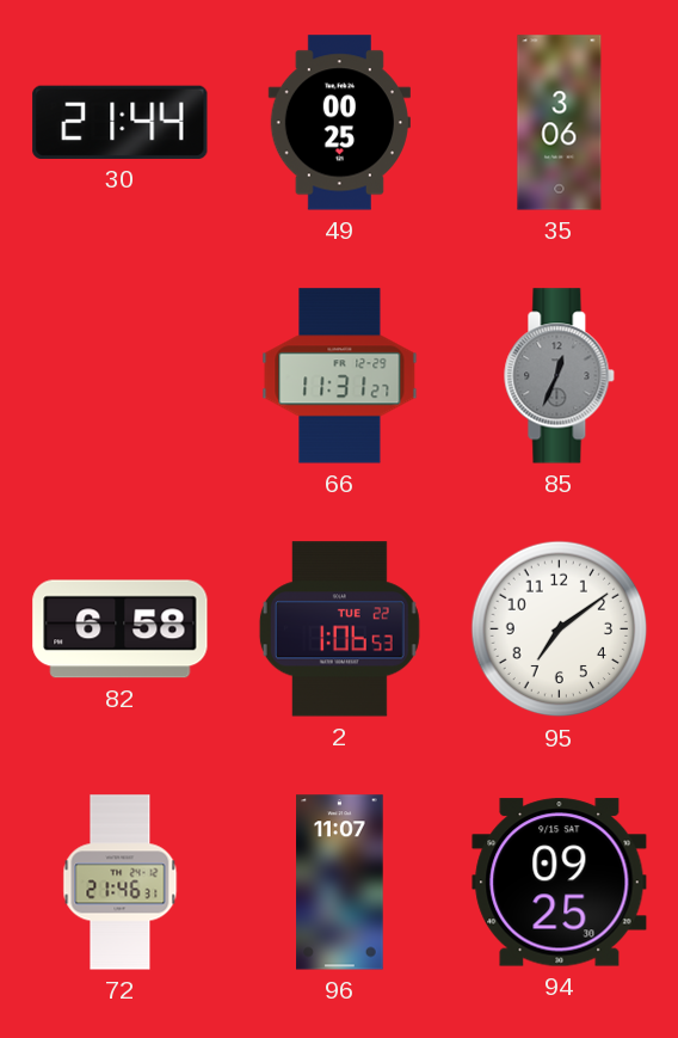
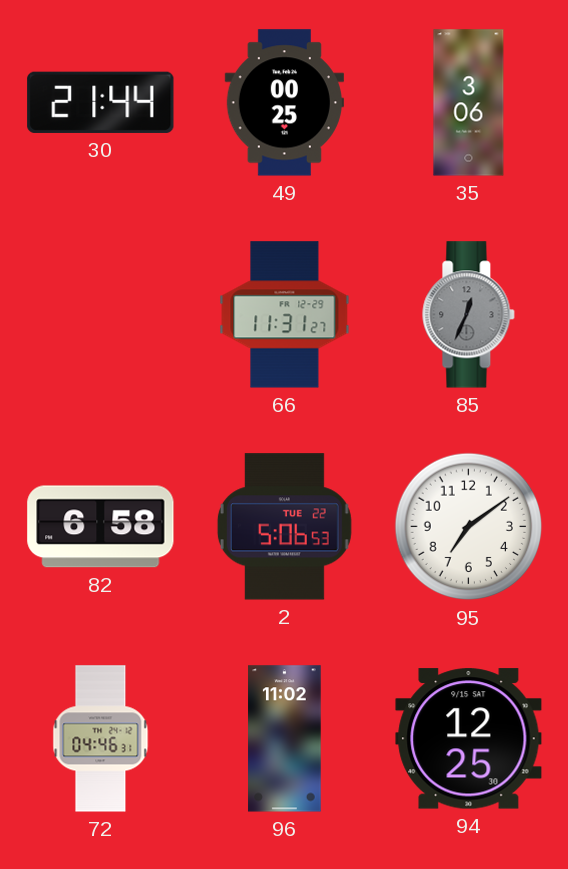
2: 1:06 -> 5:06 (284, 527)
72: 21:46 -> 04:46 (101, 739)
96: 11:07 -> 11:02 (285, 739)
94: 09:25 -> 12:25 (469, 739)
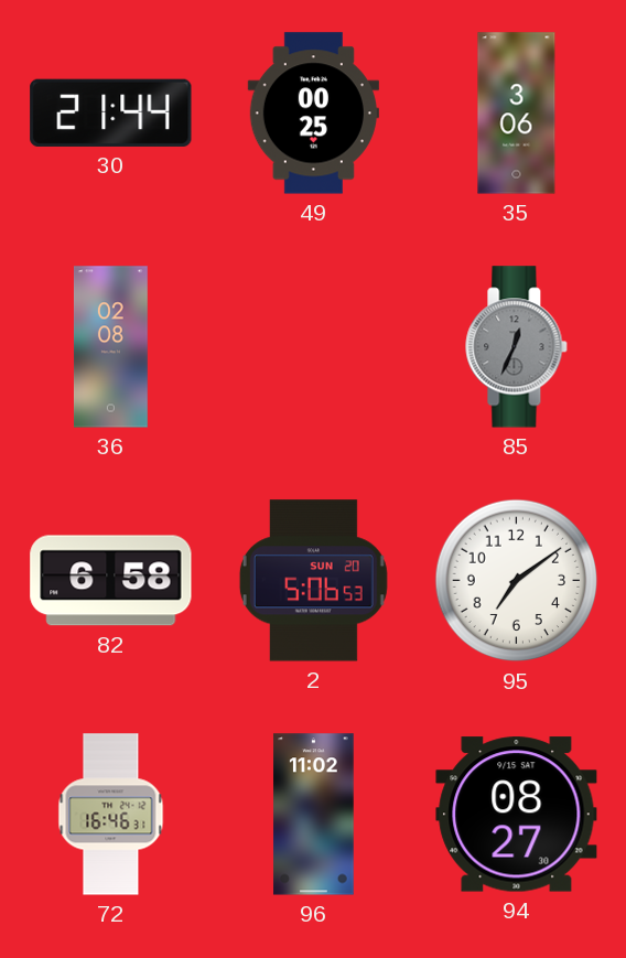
36: none -> 02:08 (111, 347)
66: 11:31 -> none (285, 315)
2 date: TUE 22 -> SUN 20 (313, 581)
72: 04:46 -> 16:46 (111, 815)
94: 12:25 -> 08:27 (517, 815)
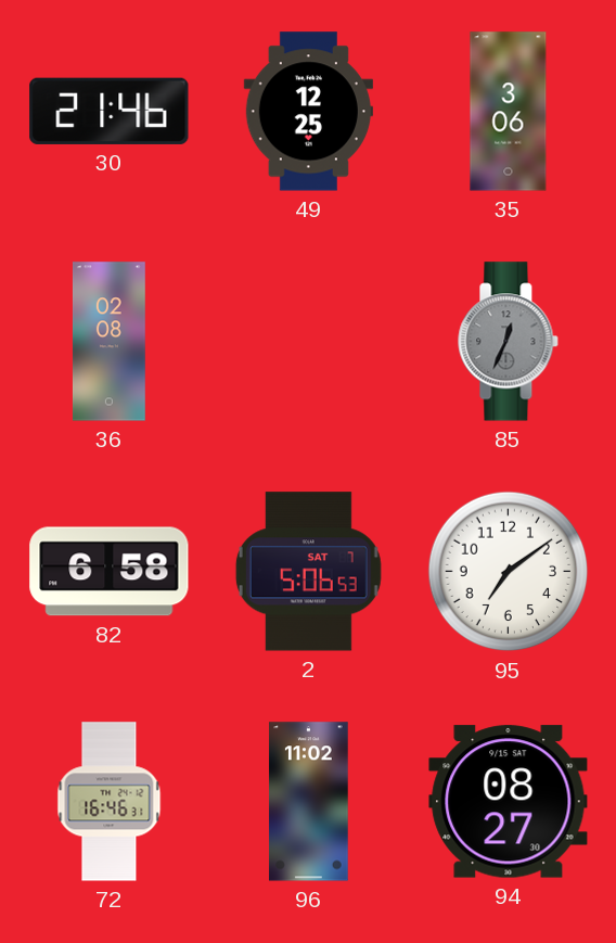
30: 21:44 -> 21:46 (110, 111)
49: 00:25 -> 12:25 (308, 112)
2 date: SUN 20 -> SAT 7 (308, 572)
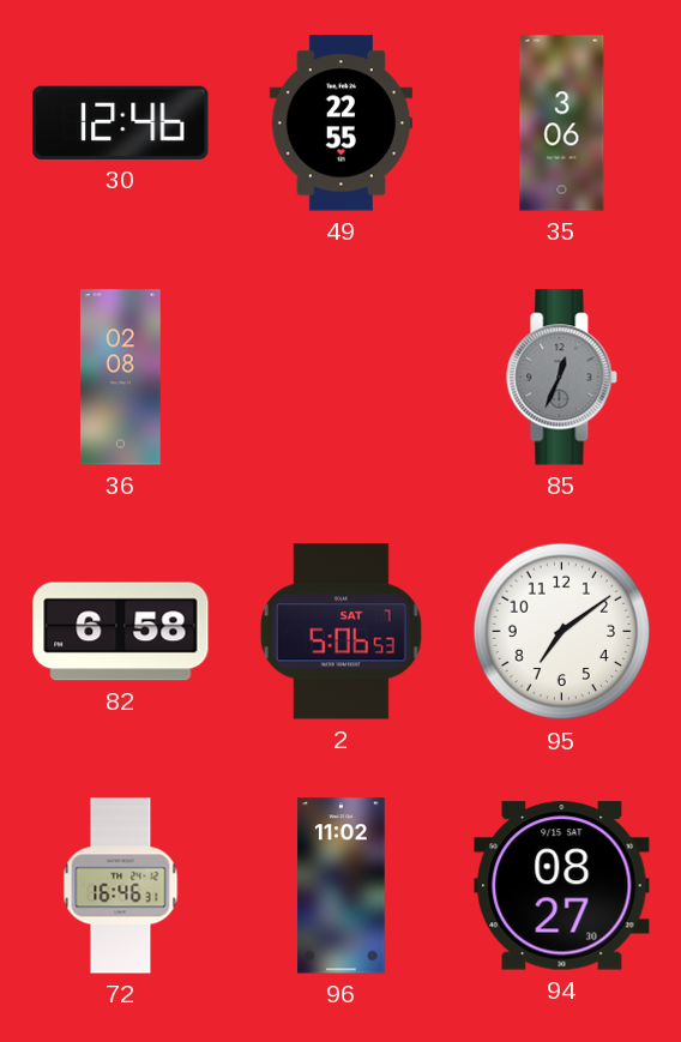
30: 21:46 -> 12:46 (121, 122)
49: 12:25 -> 22:55 (340, 124)
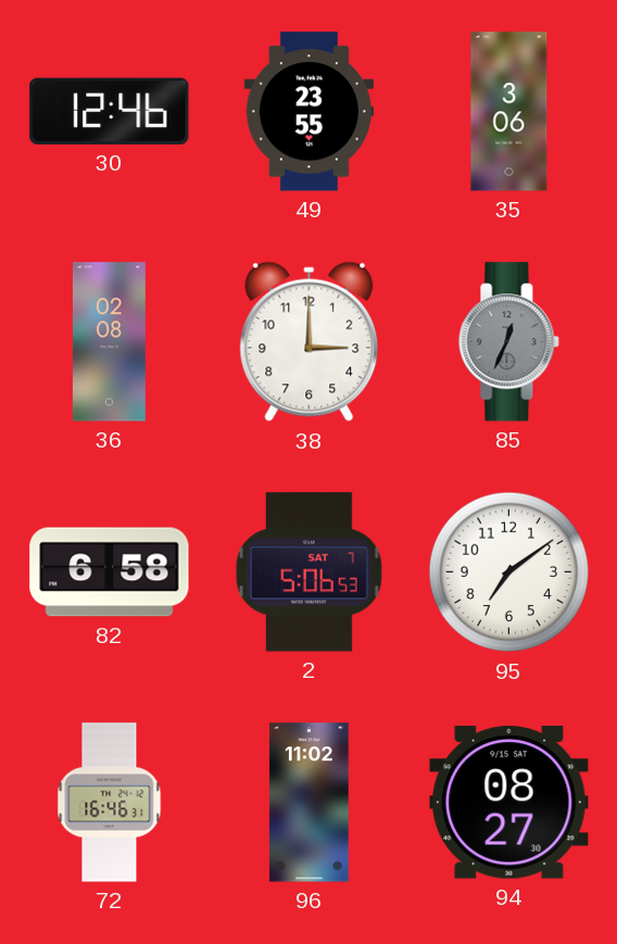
49: 22:55 -> 23:55 (308, 112)
38: none -> 3:00 (310, 342)
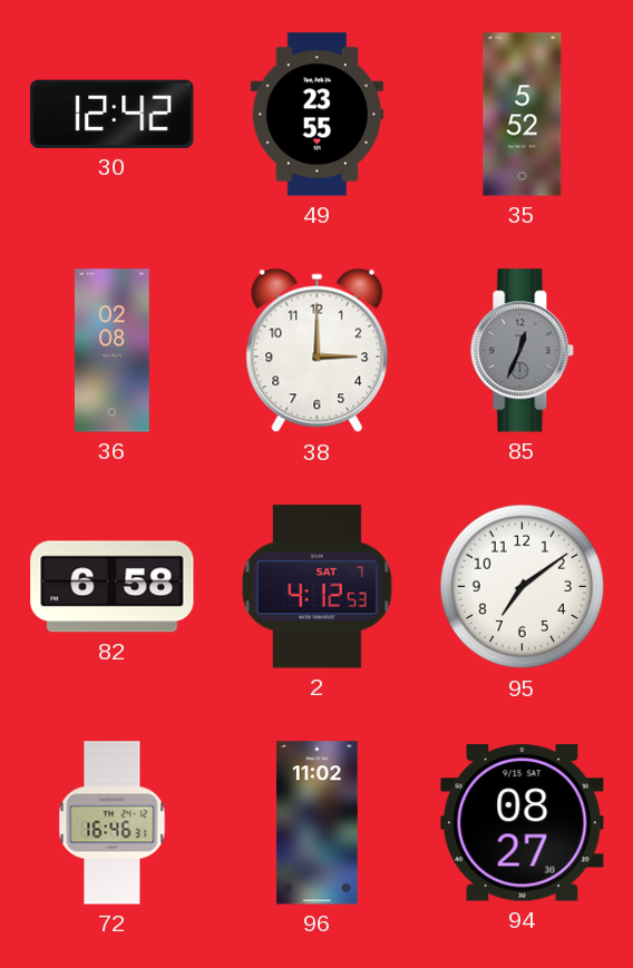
30: 12:46 -> 12:42 (113, 114)
35: 3:06 -> 5:52 (523, 115)
2: 5:06 -> 4:12 (316, 587)
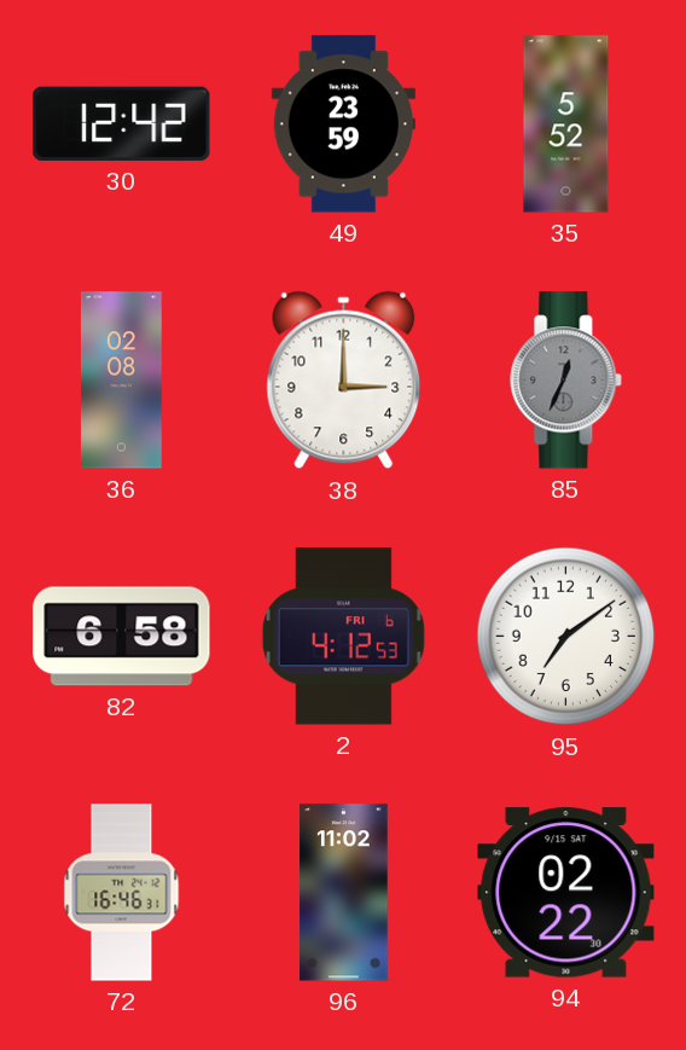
49: 23:55 -> 23:59 (343, 124)
2 date: SAT 7 -> FRI 6 (343, 637)
94: 08:27 -> 02:22 (566, 893)
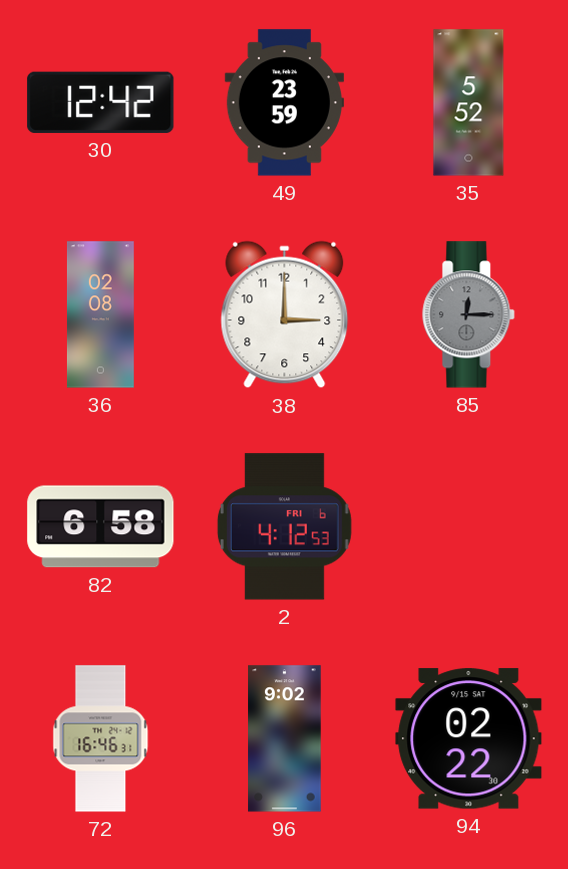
85: 12:34 -> 12:15 (469, 315)
95: 7:09 -> none (566, 637)
96: 11:02 -> 9:02 (285, 739)
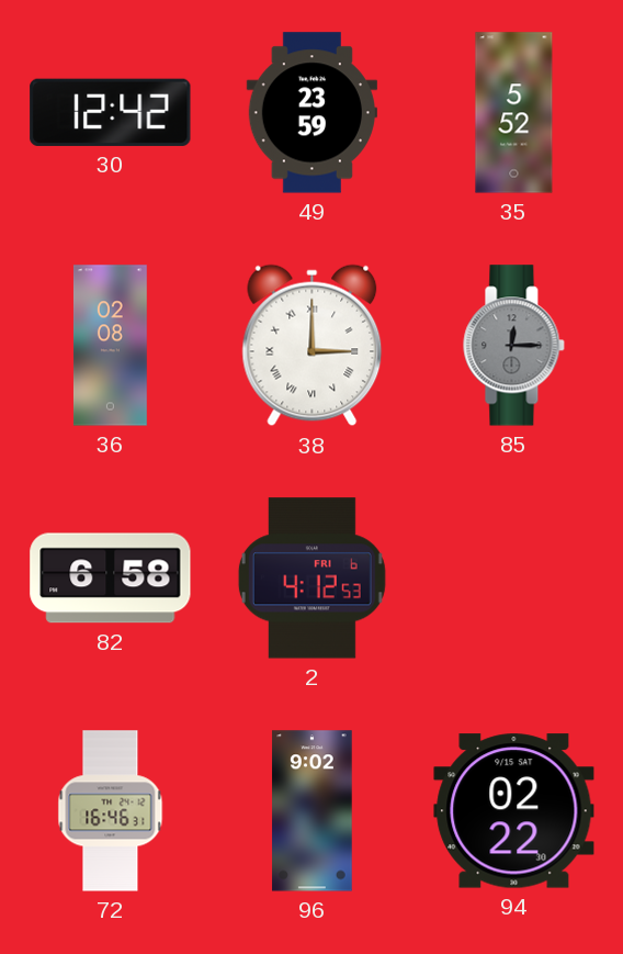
38 numerals: Arabic -> Roman (313, 346)
